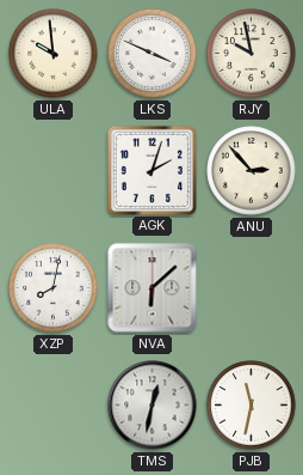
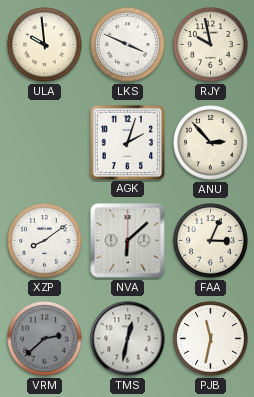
XZP: 8:02 -> 8:09 (45, 241)
FAA: none -> 3:04 (211, 241)
VRM: none -> 2:38 (45, 339)
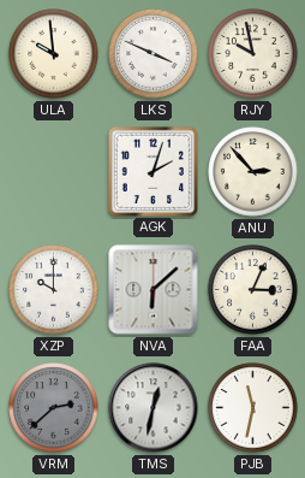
XZP: 8:09 -> 10:00 (54, 290)
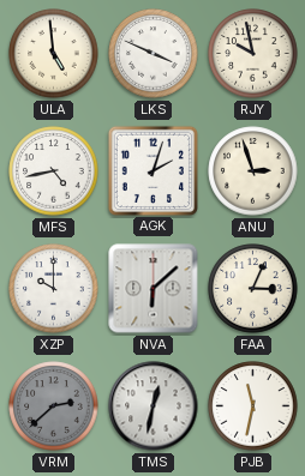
ULA: 9:59 -> 4:59 (54, 54)
MFS: none -> 4:43 (54, 171)
ANU: 2:53 -> 2:57 (253, 171)
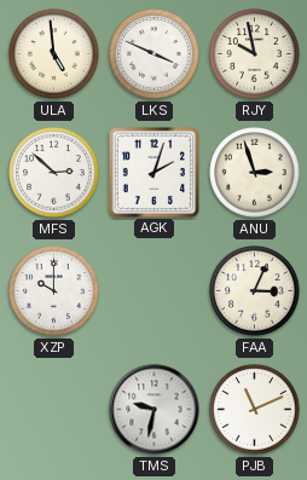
MFS: 4:43 -> 2:52 (54, 173)
NVA: 6:08 -> none (154, 289)
VRM: 2:38 -> none (54, 406)
TMS: 12:32 -> 9:32 (155, 410)
PJB: 11:32 -> 11:11 (255, 410)
